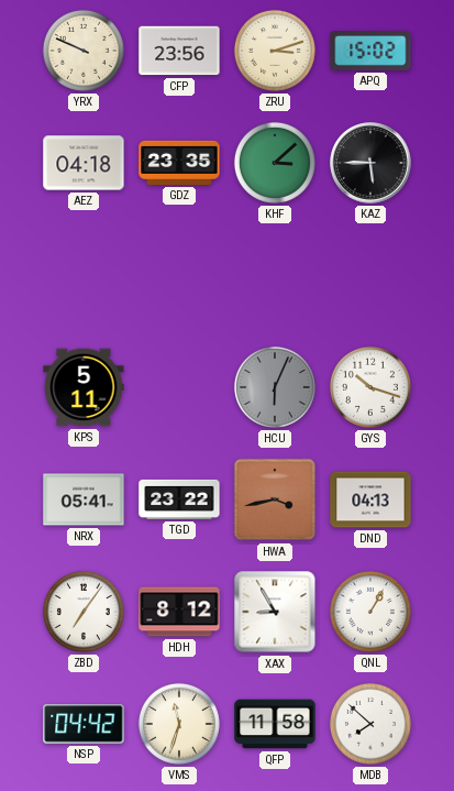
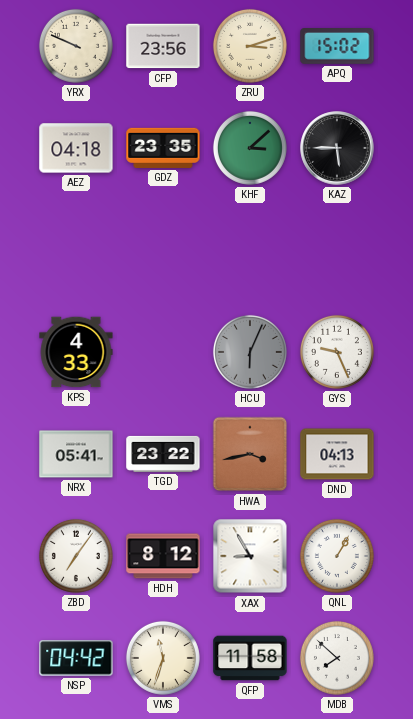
KPS: 5:11 -> 4:33 (76, 352)
GYS: 10:18 -> 9:26 (337, 352)
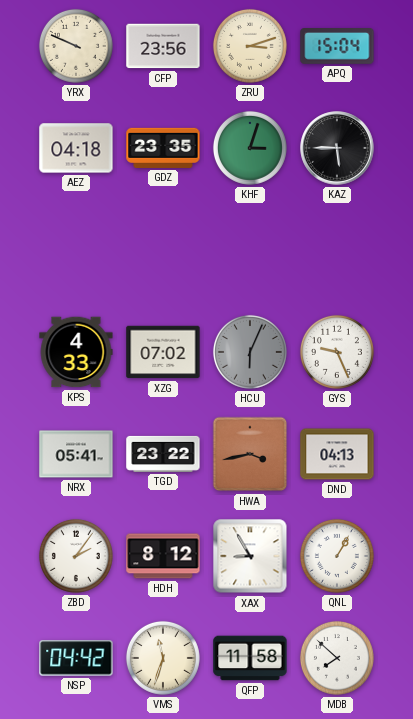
APQ: 15:02 -> 15:04 (337, 46)
KHF: 3:08 -> 3:03 (250, 148)
XZG: none -> 07:02 (163, 352)
ZBD: 7:06 -> 2:06 (76, 556)
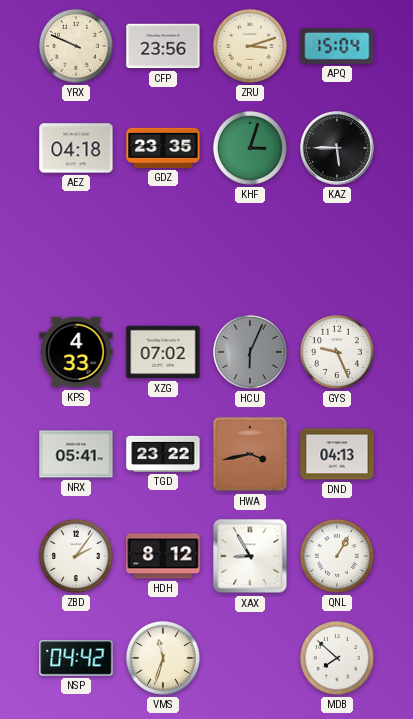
QFP: 11:58 -> none (250, 658)
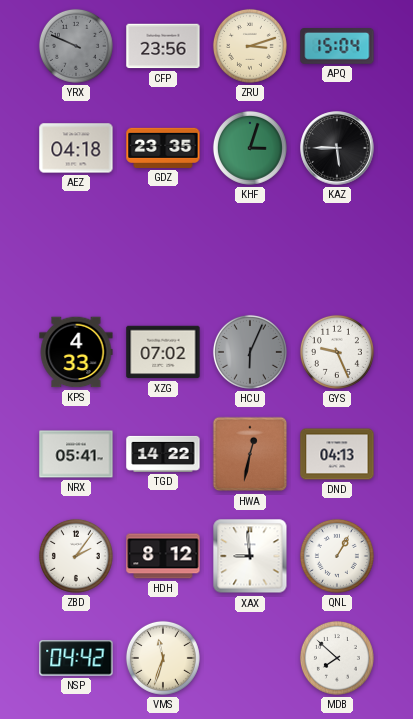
YRX dial: cream -> grey (76, 46)
TGD: 23:22 -> 14:22 (163, 454)
HWA: 3:43 -> 12:32 (250, 454)
XAX: 8:55 -> 8:59 (250, 556)
